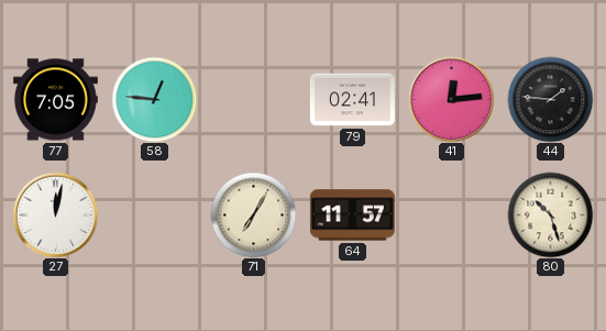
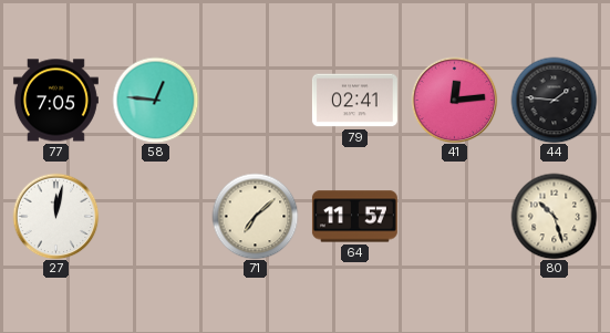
71: 7:05 -> 7:08 (255, 216)
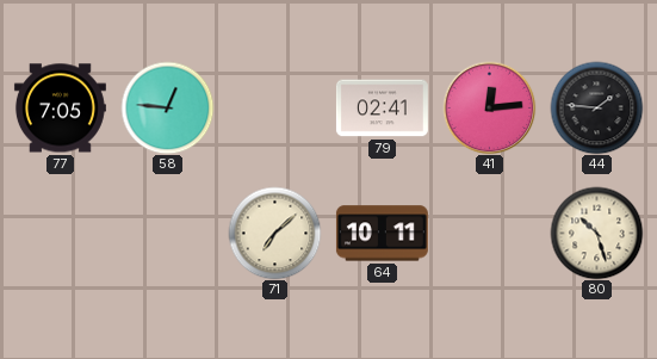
27: 12:02 -> none (55, 216)
64: 11:57 -> 10:11 (382, 234)
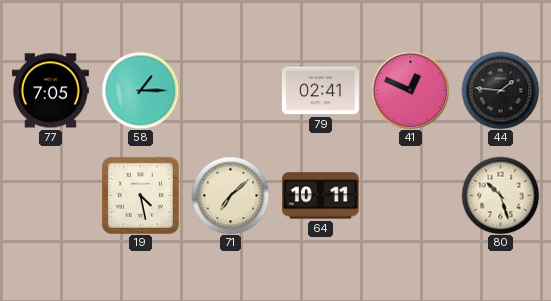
58: 12:46 -> 1:15 (140, 90)
41: 12:14 -> 12:49 (410, 90)
19: none -> 4:28 (140, 195)
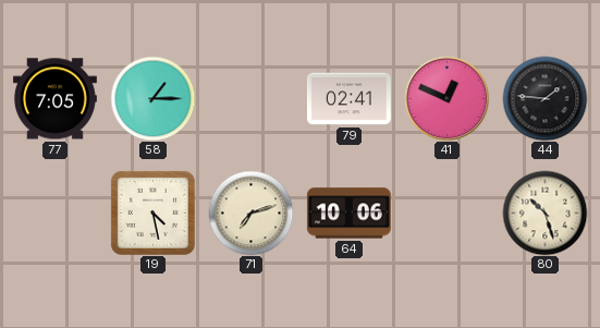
71: 7:08 -> 7:12 (250, 212)
64: 10:11 -> 10:06 (348, 214)
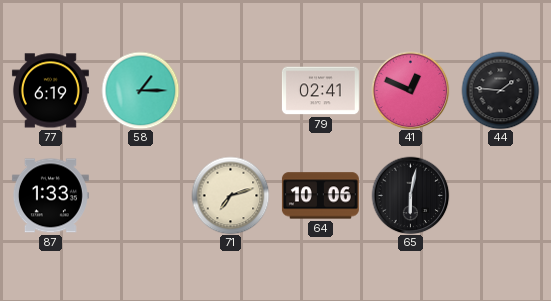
77: 7:05 -> 6:19 (50, 91)
87: none -> 1:33 (50, 196)
19: 4:28 -> none (152, 212)
65: none -> 6:02 (410, 195)
80: 10:27 -> none (544, 212)
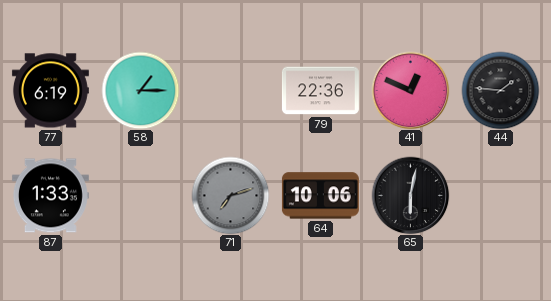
79: 02:41 -> 22:36 (320, 91)
71 dial: cream -> grey (230, 195)
